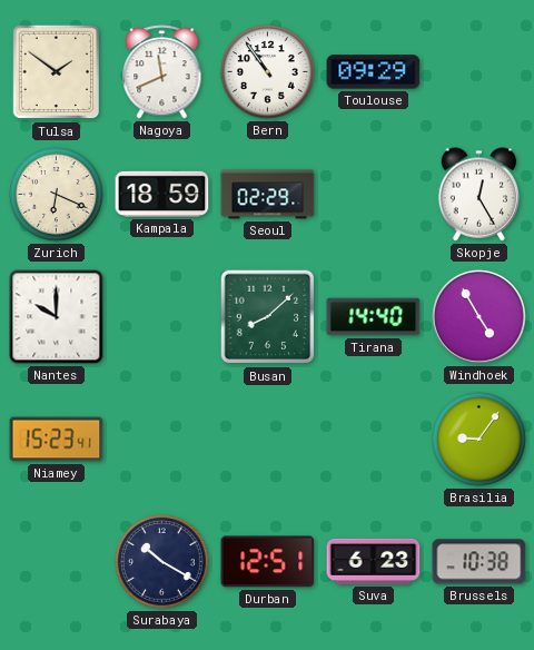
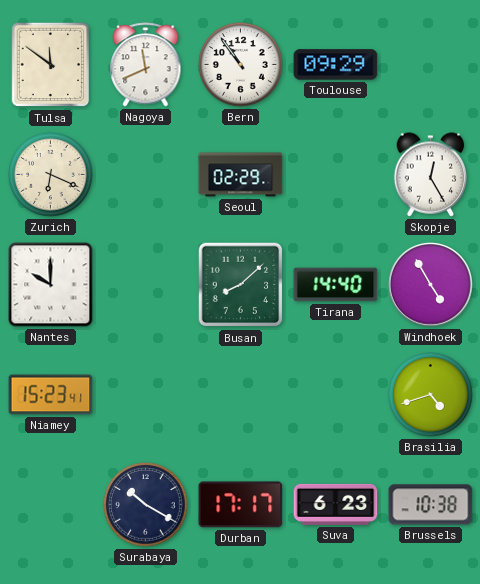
Tulsa: 1:51 -> 11:51 (51, 65)
Kampala: 18:59 -> none (162, 194)
Brasilia: 9:06 -> 4:42 (431, 395)
Durban: 12:51 -> 17:17 (241, 505)
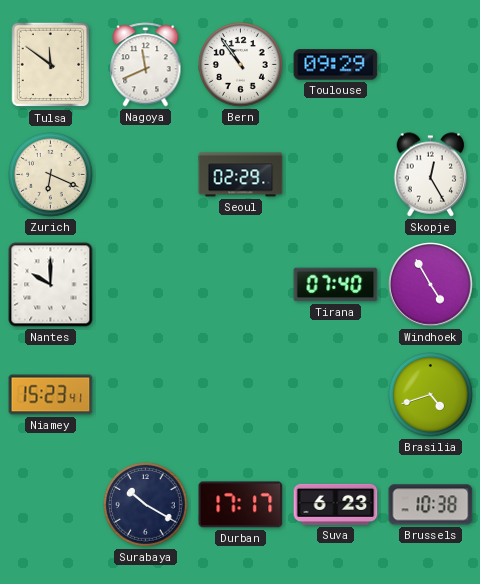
Busan: 8:08 -> none (241, 285)
Tirana: 14:40 -> 07:40 (336, 285)
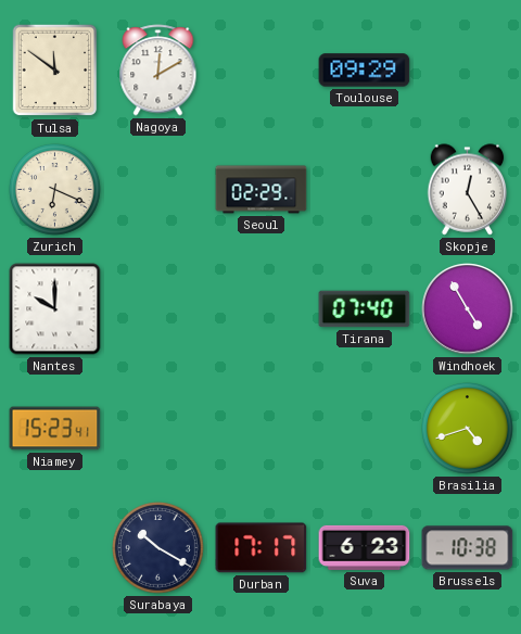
Nagoya: 11:41 -> 12:10 (158, 71)
Bern: 10:54 -> none (241, 65)
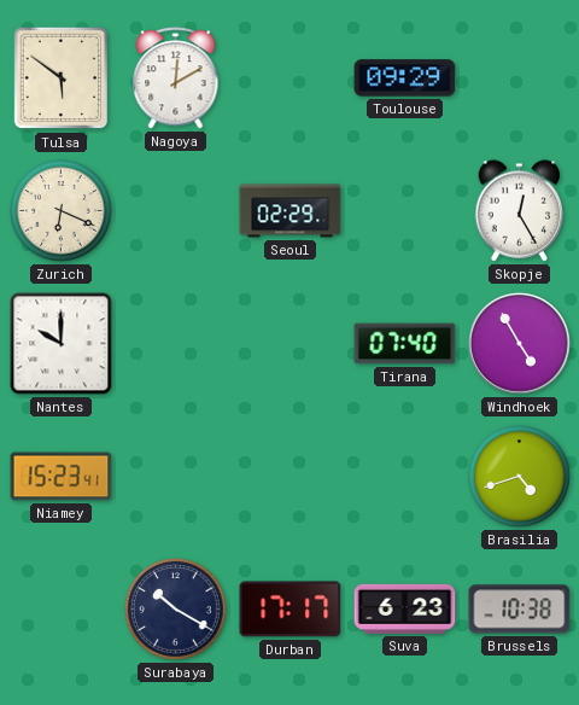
Tulsa: 11:51 -> 5:51 (62, 78)
